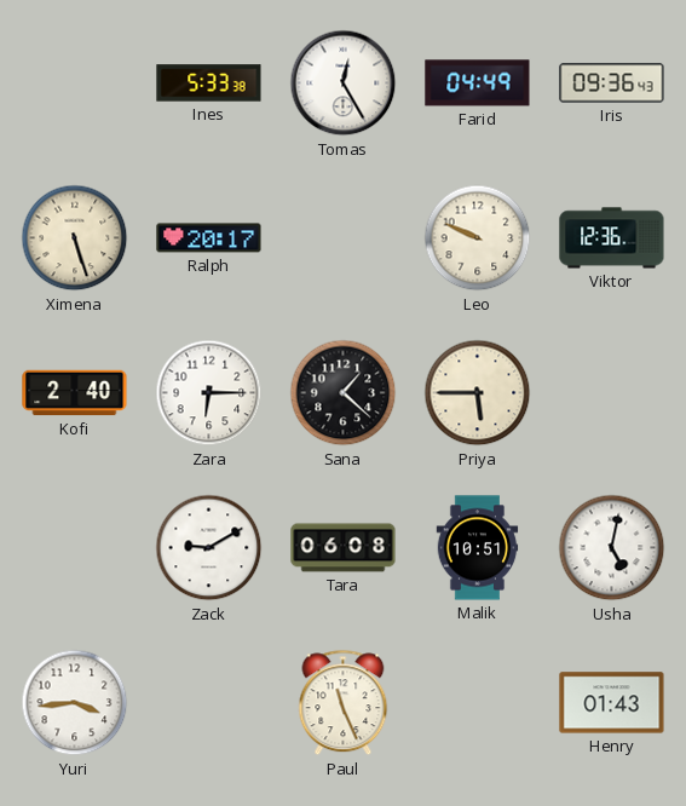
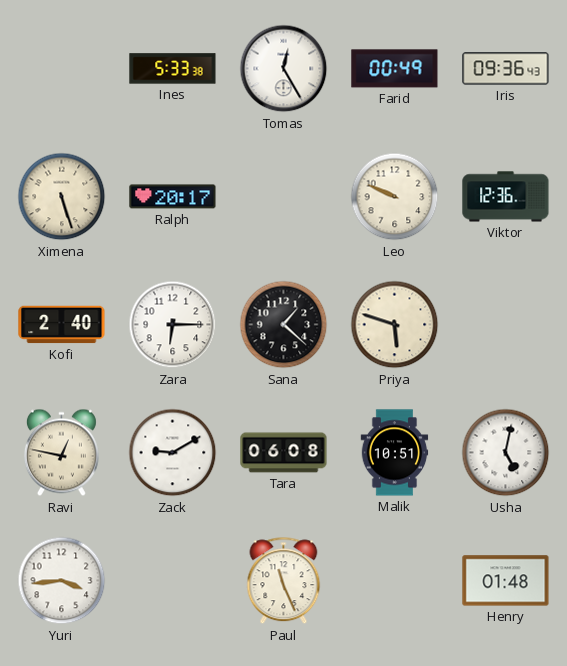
Farid: 04:49 -> 00:49 (395, 69)
Priya: 5:45 -> 5:48 (395, 325)
Ravi: none -> 12:47 (61, 453)
Henry: 01:43 -> 01:48 (506, 581)
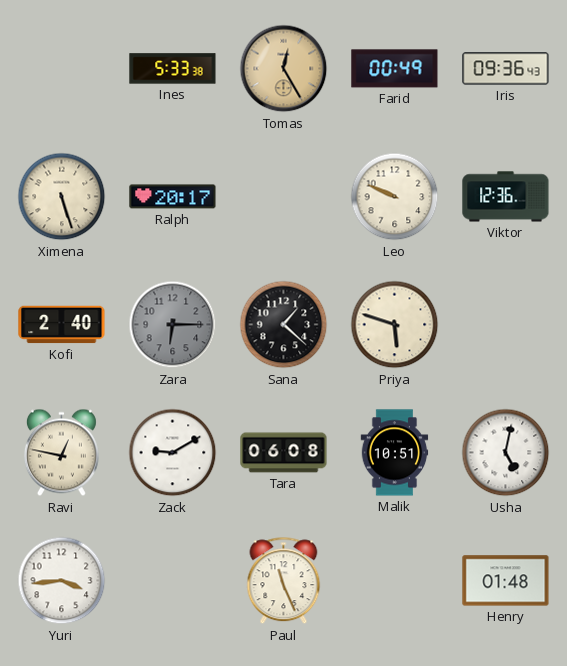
Tomas dial: white -> champagne (284, 69)
Zara dial: white -> grey (173, 325)
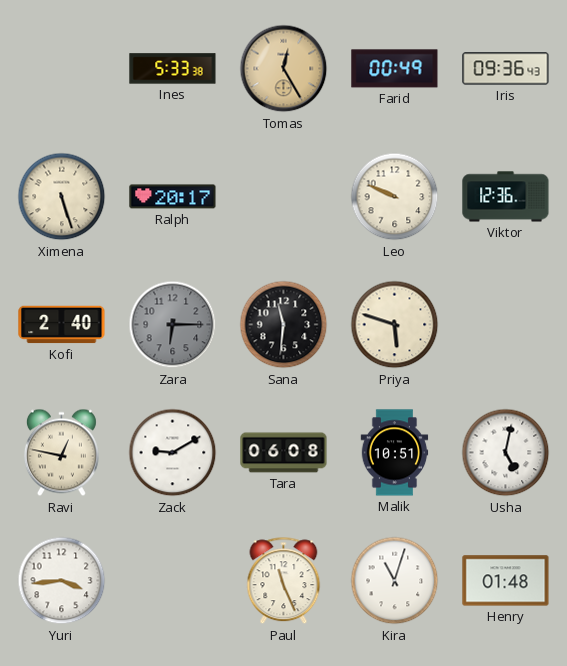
Sana: 1:22 -> 11:31 (284, 325)
Kira: none -> 11:03 (395, 581)
